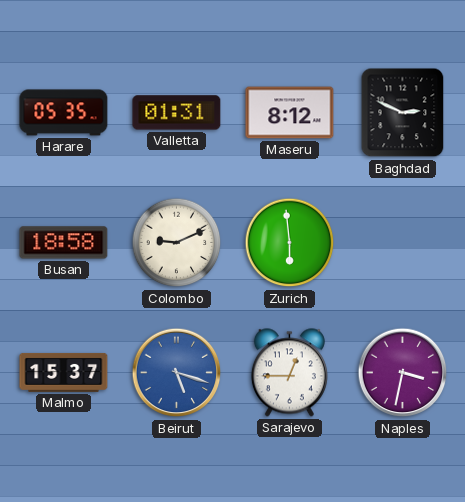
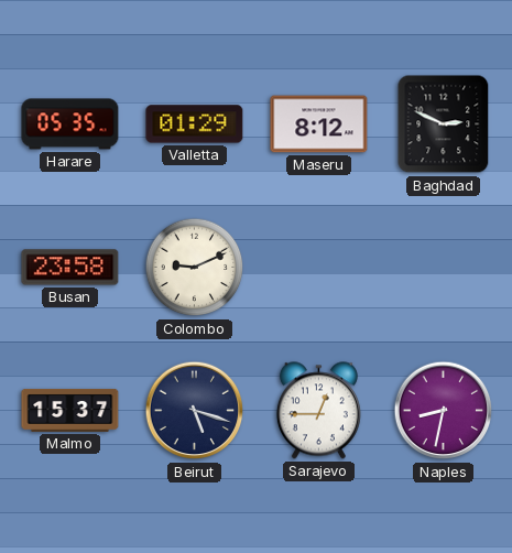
Valletta: 01:31 -> 01:29 (195, 124)
Busan: 18:58 -> 23:58 (70, 268)
Zurich: 5:59 -> none (290, 243)
Beirut dial: blue -> navy (195, 411)
Naples: 3:32 -> 8:32 (444, 411)
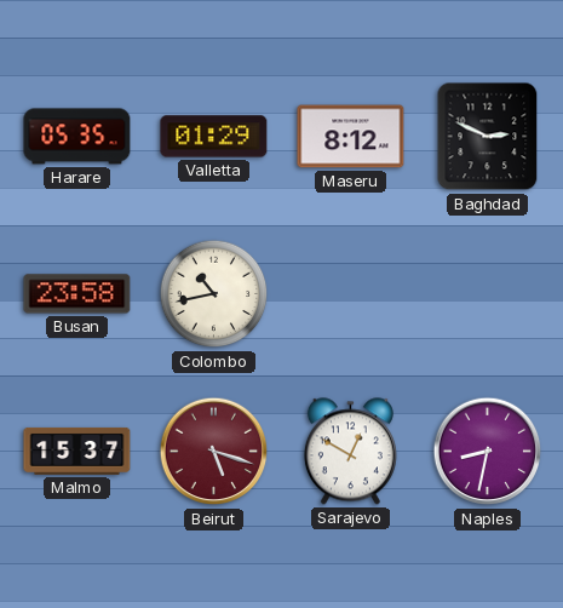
Colombo: 9:11 -> 10:43 (214, 294)
Beirut dial: navy -> burgundy (214, 452)
Sarajevo: 12:45 -> 12:50 (350, 452)
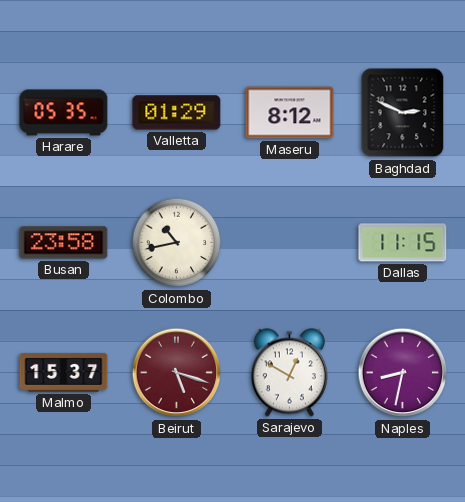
Dallas: none -> 11:15 (403, 243)
